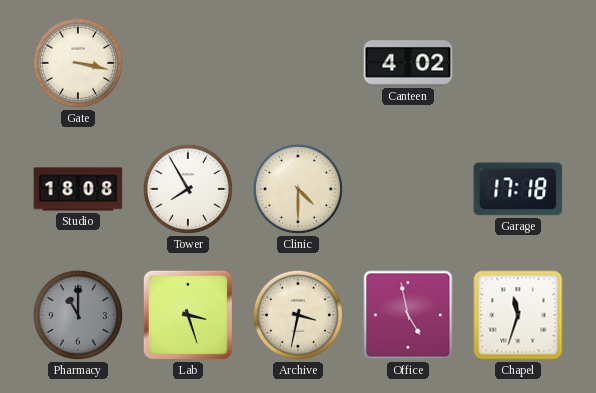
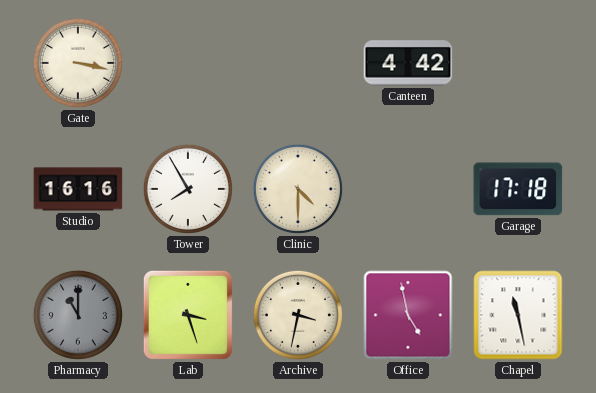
Canteen: 4:02 -> 4:42 (408, 63)
Studio: 18:08 -> 16:16 (78, 189)
Chapel: 11:33 -> 11:28 (518, 315)
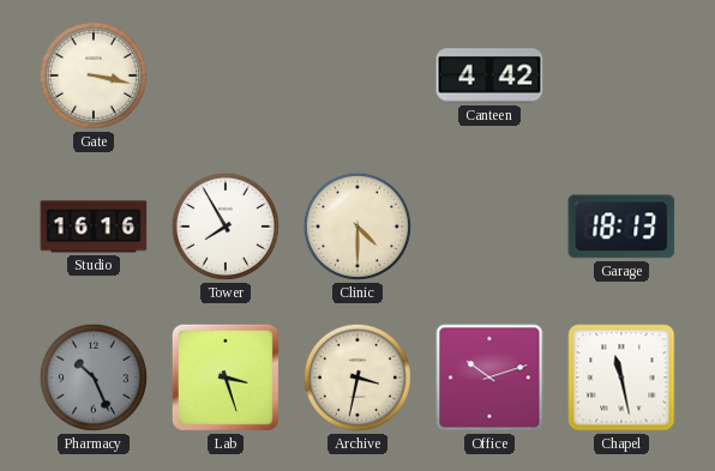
Garage: 17:18 -> 18:13 (621, 227)
Pharmacy: 11:00 -> 10:26 (94, 378)
Office: 4:58 -> 10:12 (489, 378)
